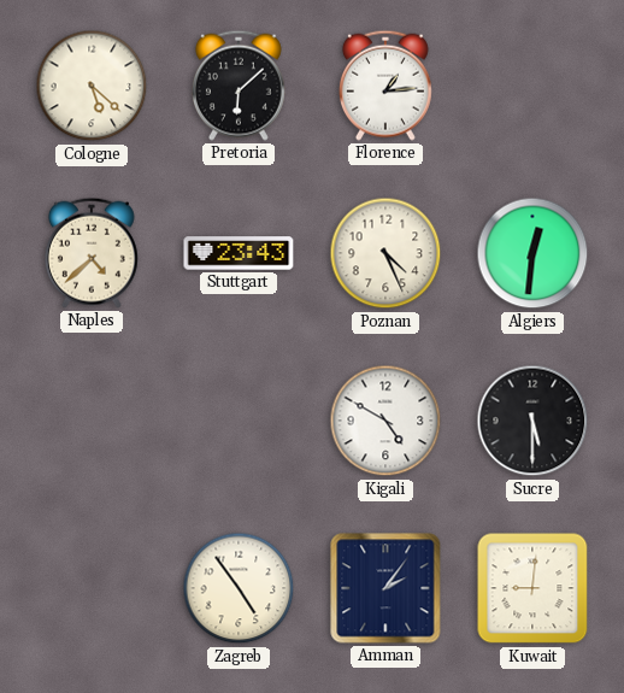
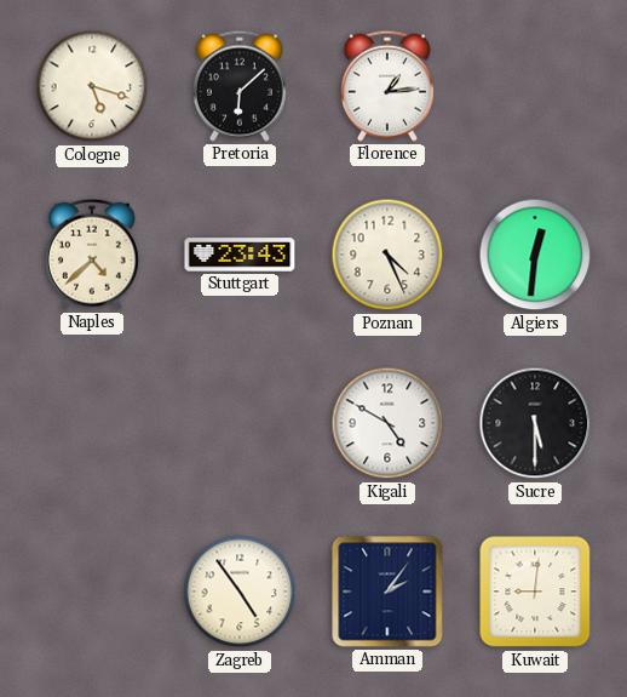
Cologne: 5:22 -> 5:18 (92, 86)
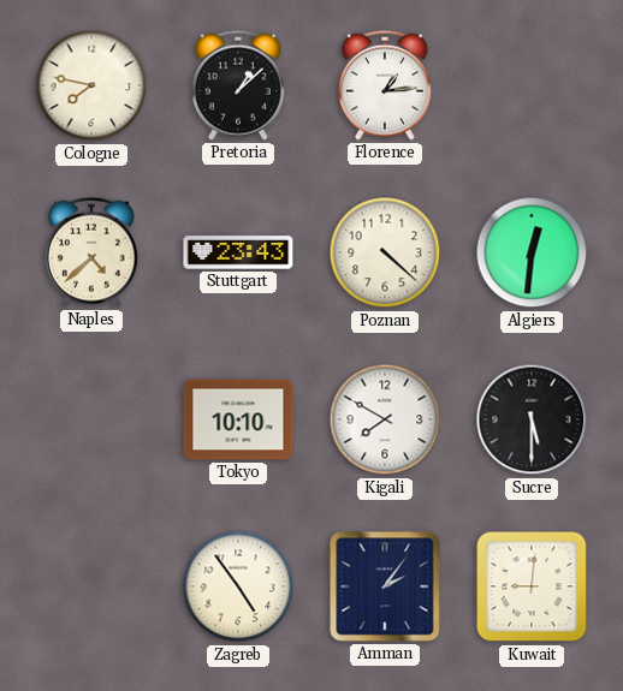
Cologne: 5:18 -> 7:47 (91, 85)
Pretoria: 6:08 -> 1:08 (238, 85)
Poznan: 4:26 -> 4:22 (385, 252)
Tokyo: none -> 10:10 (238, 419)
Kigali: 4:50 -> 7:50 (385, 419)
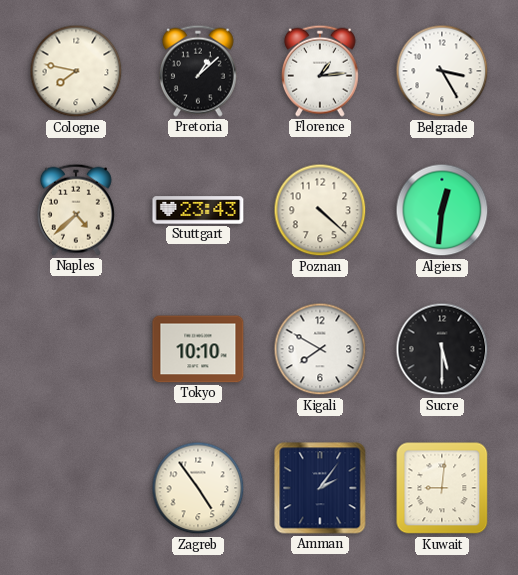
Belgrade: none -> 3:25 (442, 71)
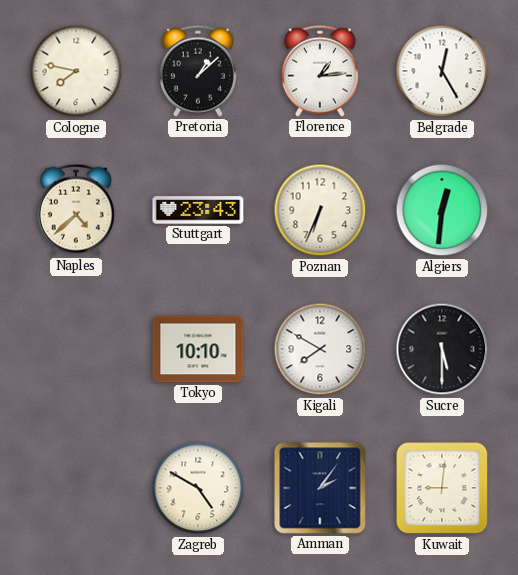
Belgrade: 3:25 -> 12:25 (442, 71)
Poznan: 4:22 -> 6:34 (320, 210)
Zagreb: 4:54 -> 4:50 (198, 488)
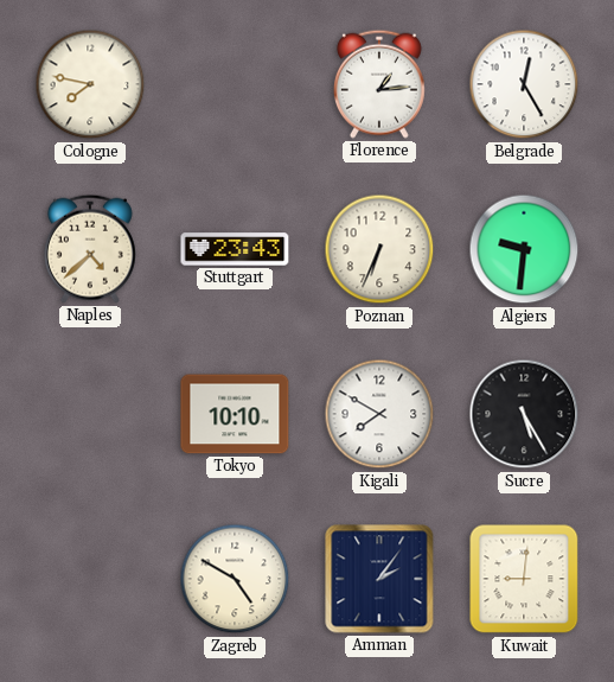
Pretoria: 1:08 -> none (198, 71)
Algiers: 12:31 -> 9:31 (524, 249)
Sucre: 5:30 -> 5:25 (524, 414)
